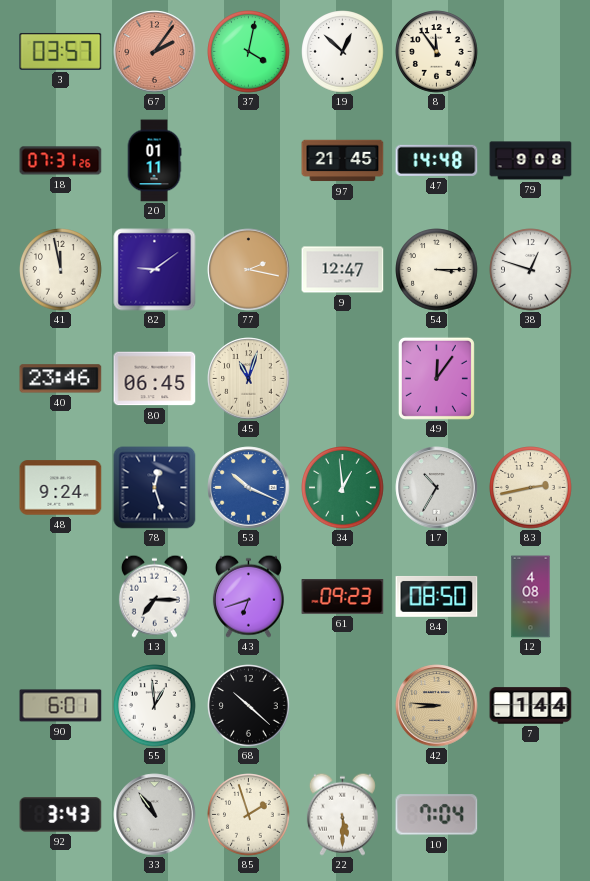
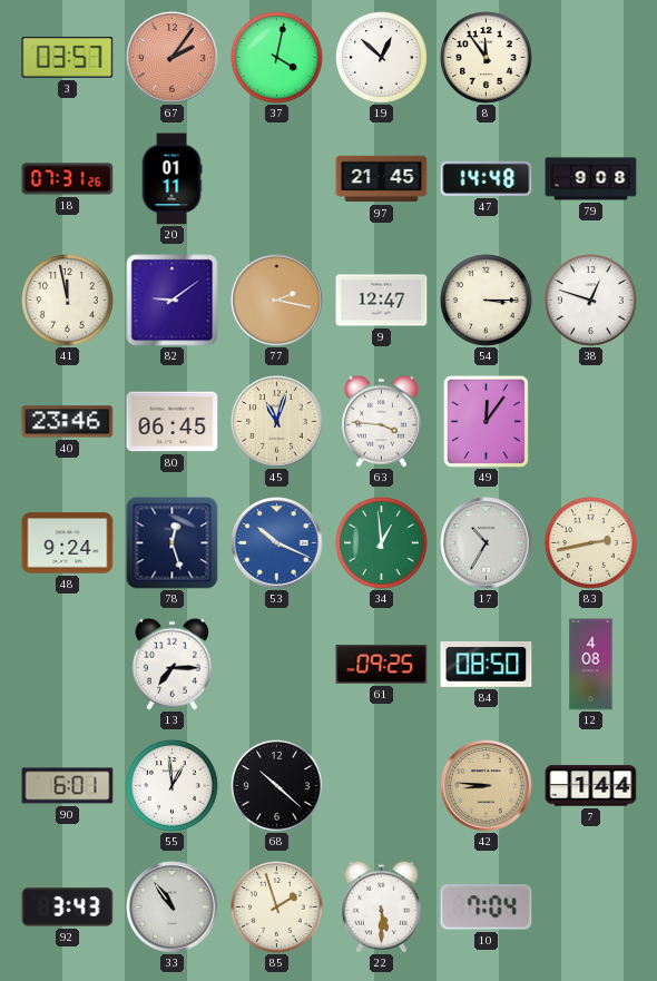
63: none -> 3:46 (381, 421)
43: 6:42 -> none (248, 596)
61: 09:23 -> 09:25 (382, 665)
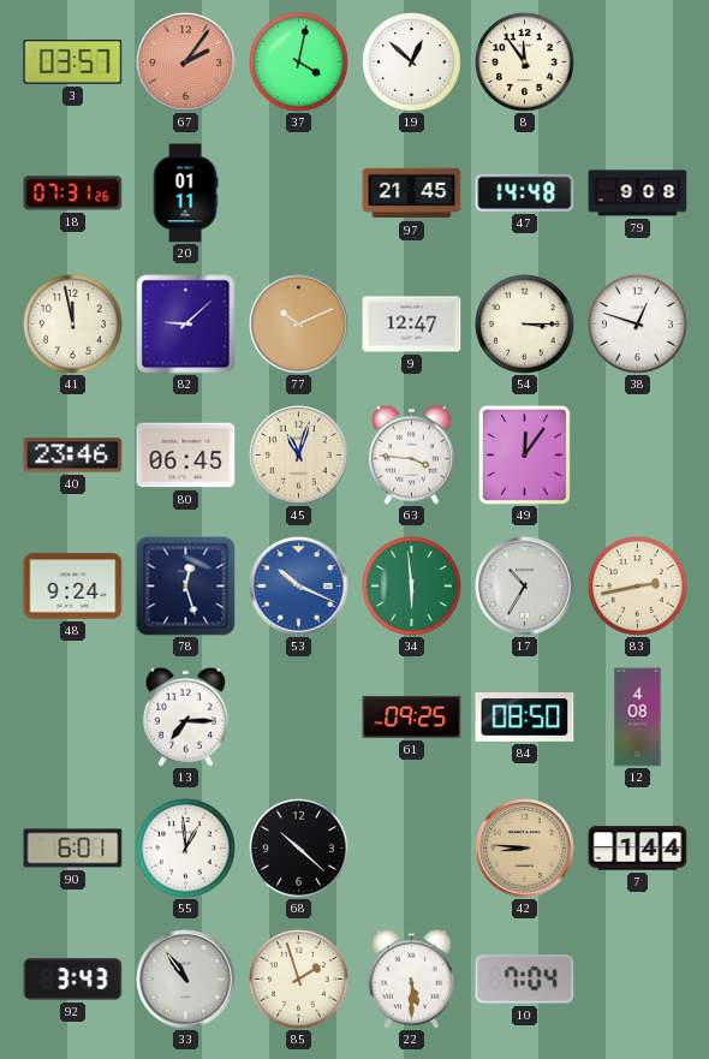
82: 9:09 -> 9:08 (186, 325)
77: 2:17 -> 10:11 (299, 325)
34: 12:59 -> 5:59 (412, 587)
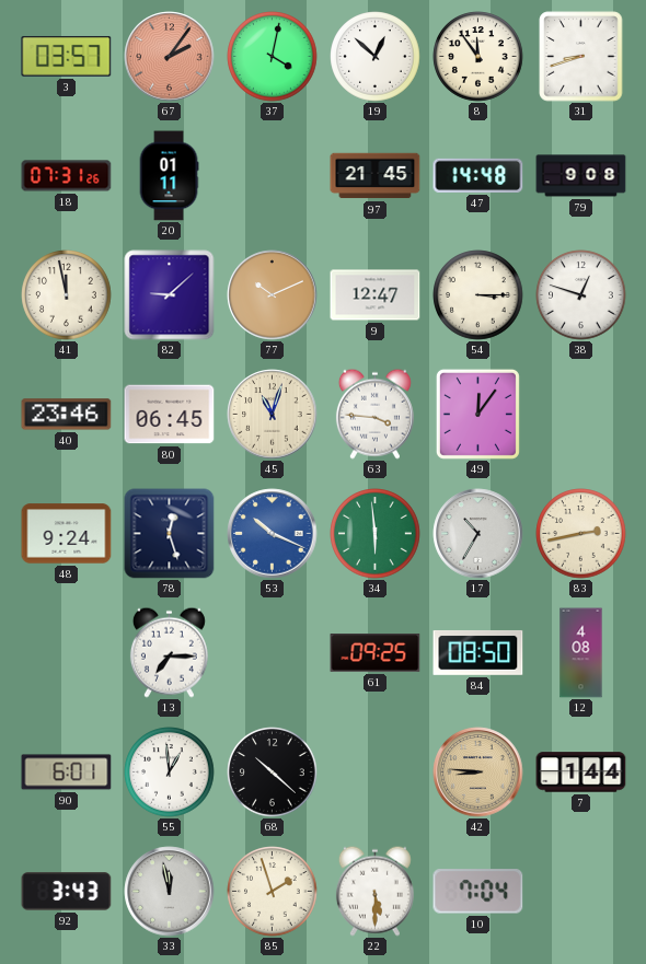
31: none -> 8:42 (581, 57)
33: 10:54 -> 11:58 (170, 892)
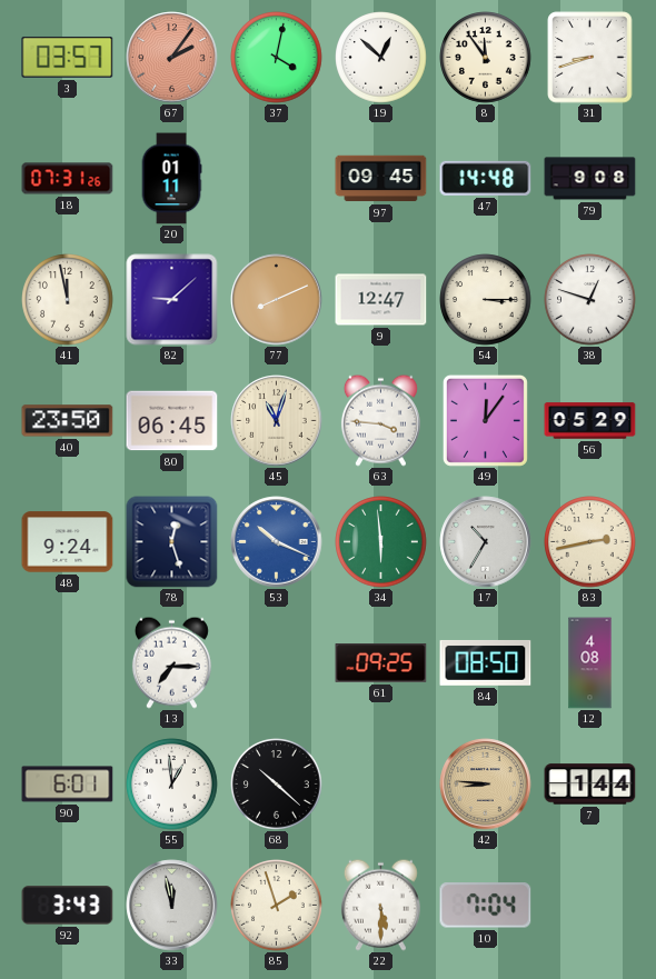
97: 21:45 -> 09:45 (381, 179)
77: 10:11 -> 8:11 (277, 300)
40: 23:46 -> 23:50 (68, 421)
56: none -> 05:29 (590, 421)
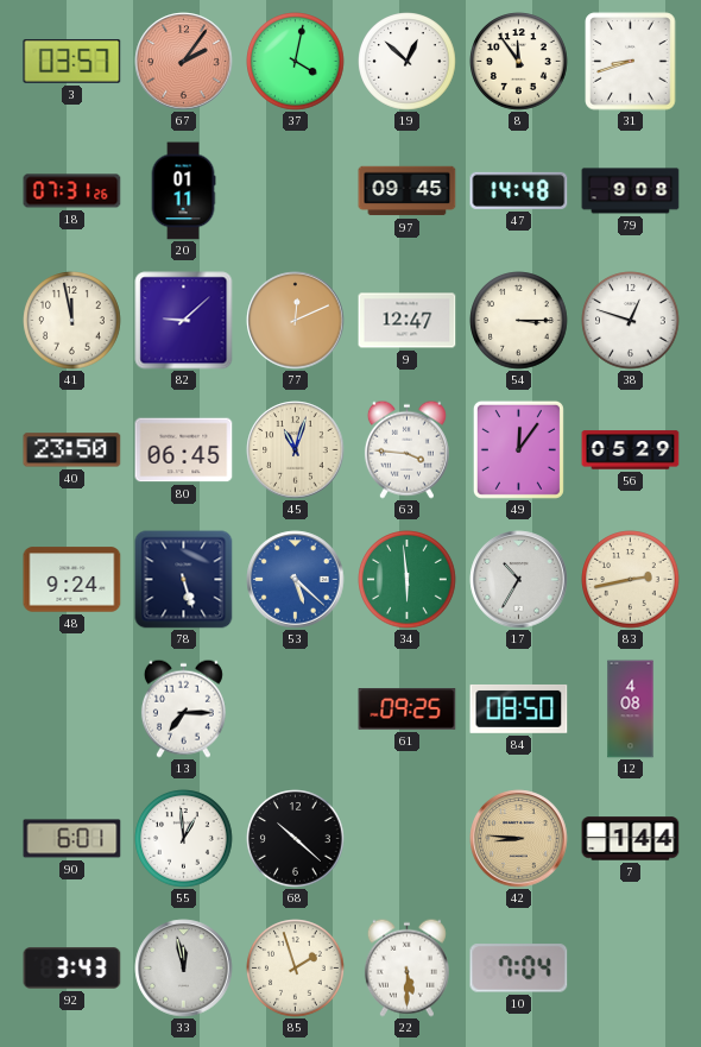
77: 8:11 -> 12:11 (296, 321)
78: 12:27 -> 5:27 (184, 580)
53: 10:19 -> 5:22 (296, 580)
